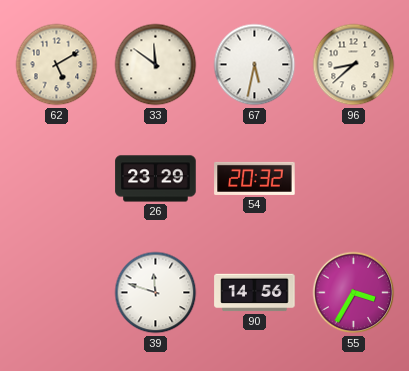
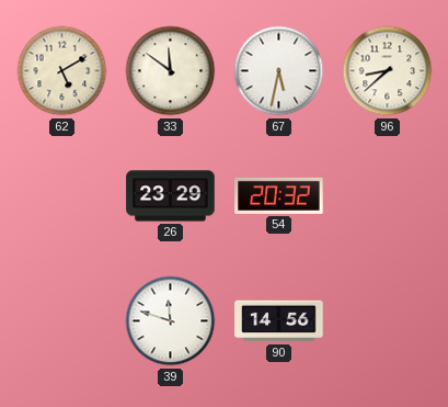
55: 3:35 -> none (354, 293)
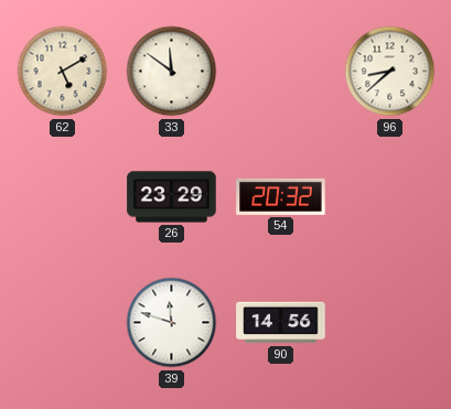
67: 5:32 -> none (279, 71)
